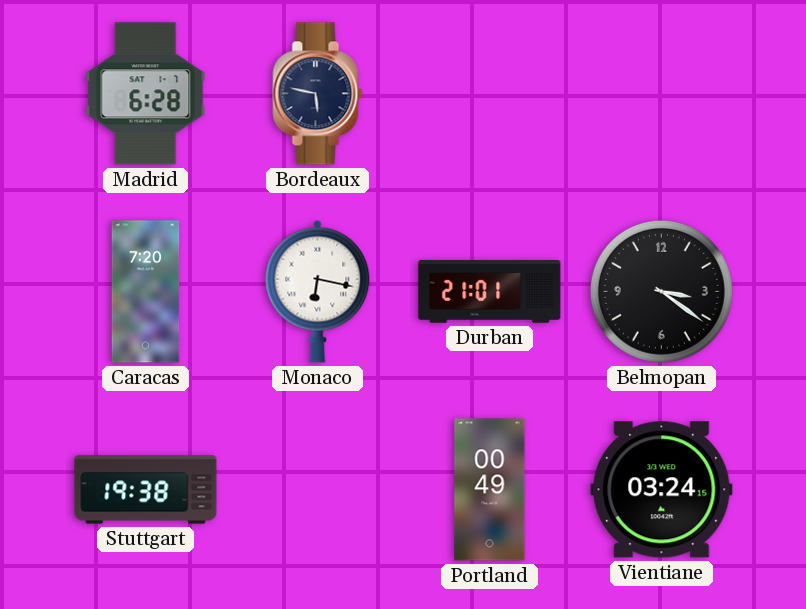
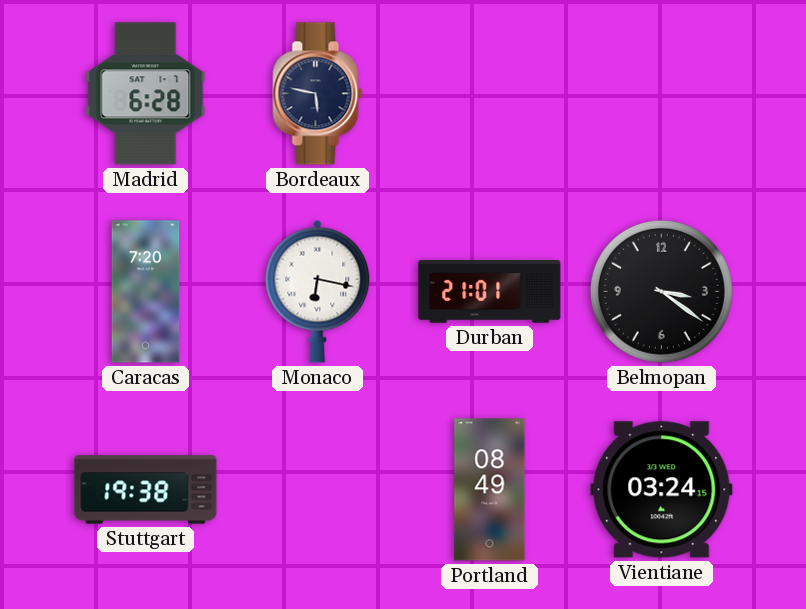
Portland: 00:49 -> 08:49 (490, 490)
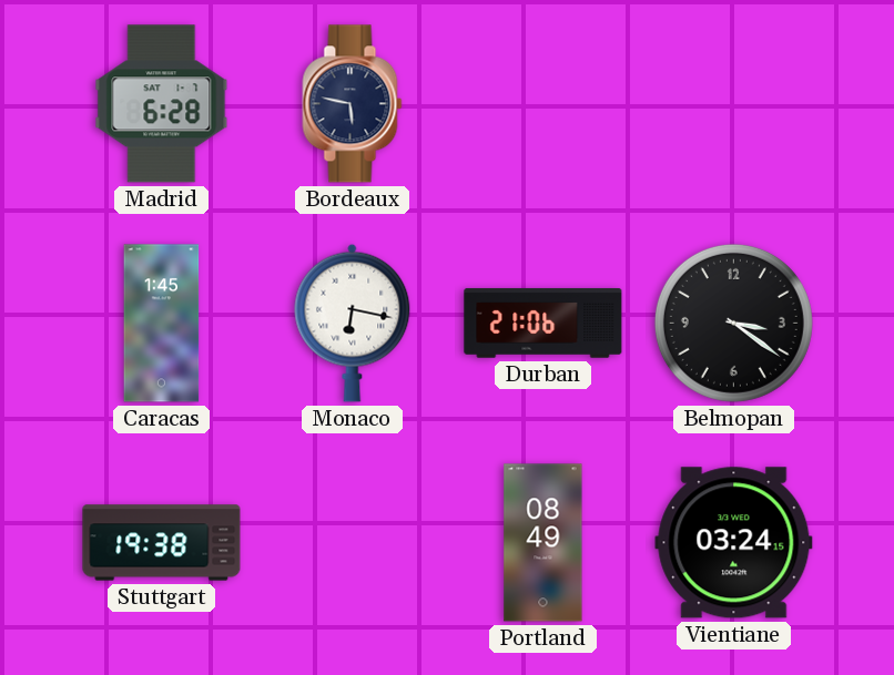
Caracas: 7:20 -> 1:45 (162, 324)
Durban: 21:01 -> 21:06 (543, 324)
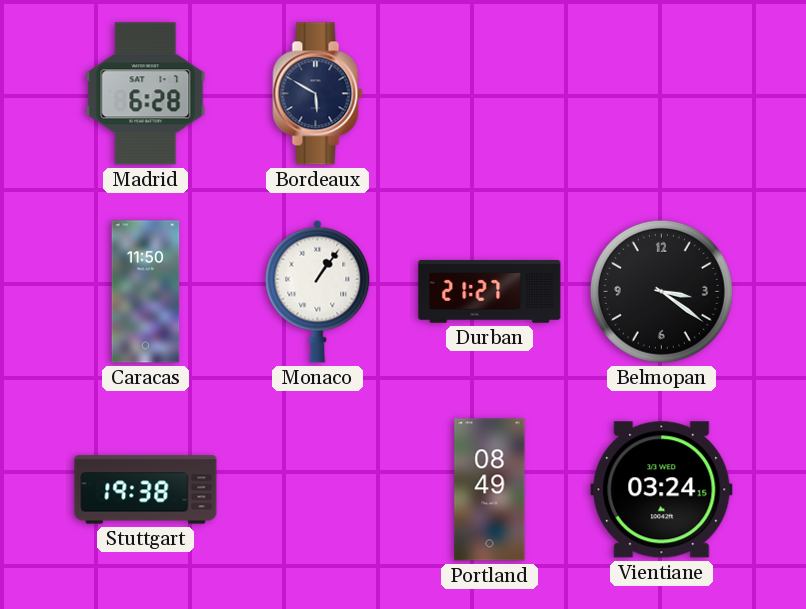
Bordeaux: 5:47 -> 5:50 (318, 94)
Caracas: 1:45 -> 11:50 (146, 292)
Monaco: 6:17 -> 1:06 (318, 291)
Durban: 21:06 -> 21:27 (490, 292)
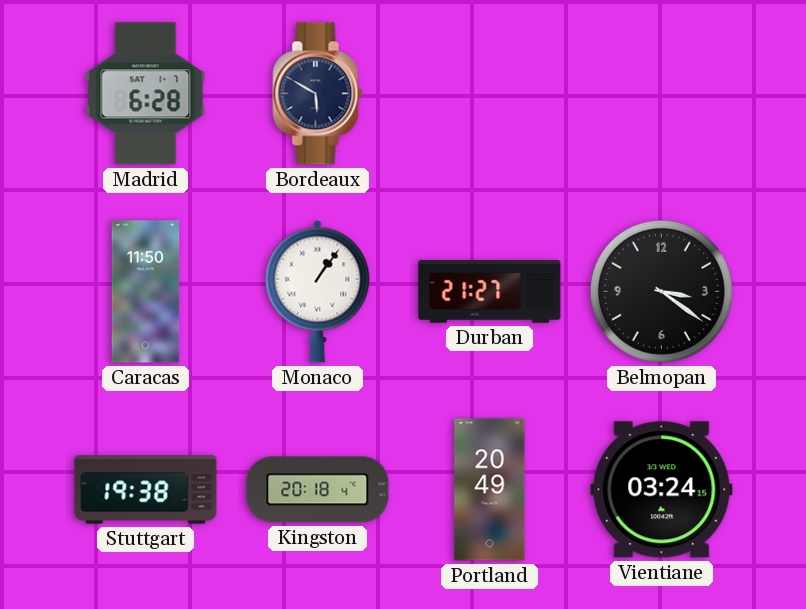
Kingston: none -> 20:18 (318, 490)
Portland: 08:49 -> 20:49 (490, 490)
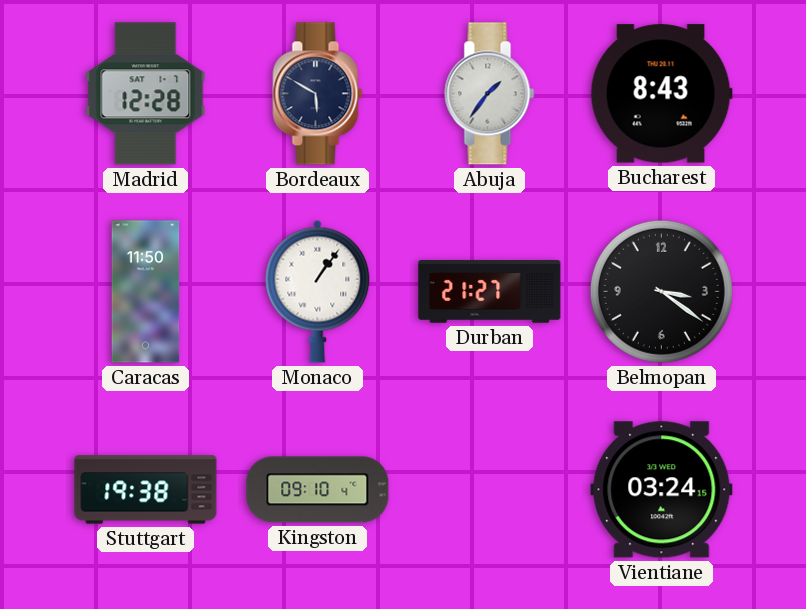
Madrid: 6:28 -> 12:28 (146, 94)
Abuja: none -> 1:36 (490, 94)
Bucharest: none -> 8:43 (661, 94)
Kingston: 20:18 -> 09:10 (318, 490)
Portland: 20:49 -> none (490, 490)
